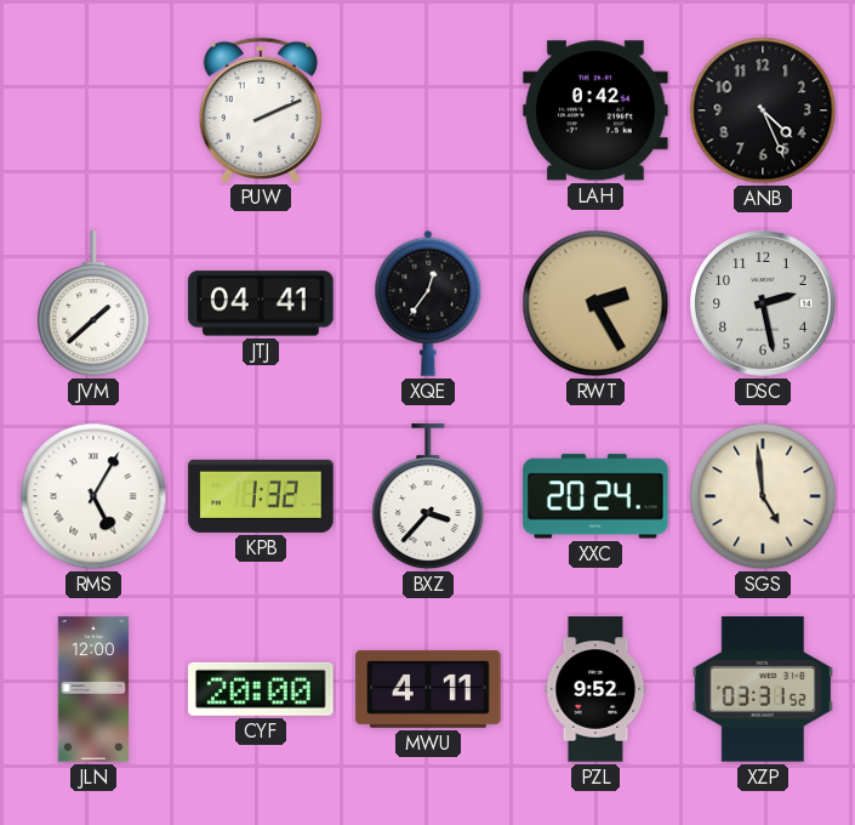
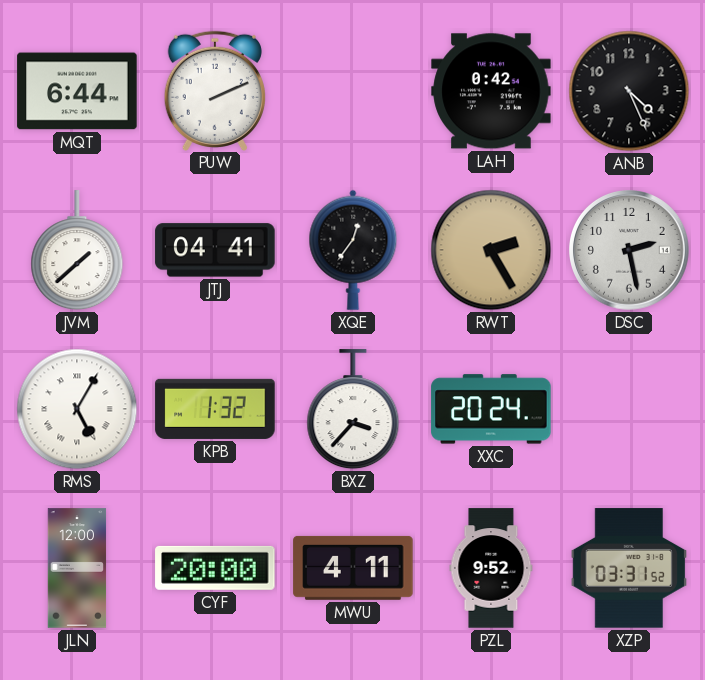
MQT: none -> 6:44 (77, 91)
SGS: 4:59 -> none (763, 496)
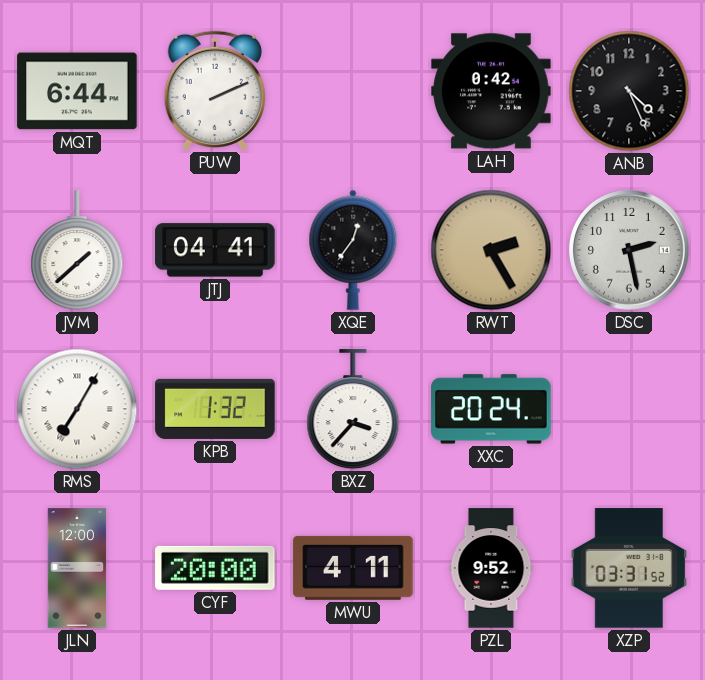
RMS: 5:05 -> 7:05 (77, 409)
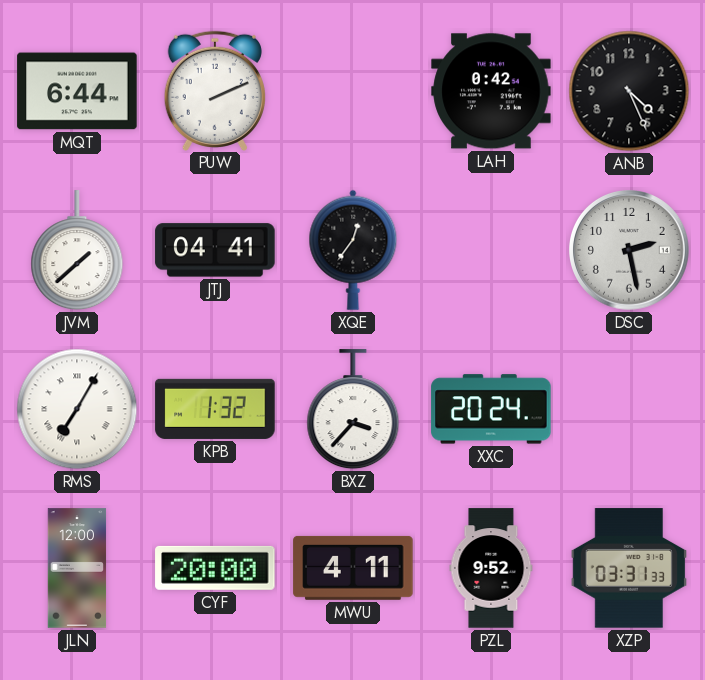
RWT: 2:25 -> none (491, 250)
XZP: 03:31:52 -> 03:31:33 (628, 568)
